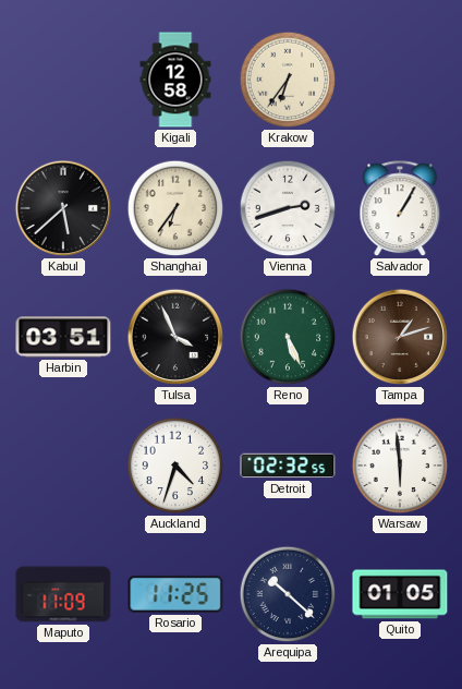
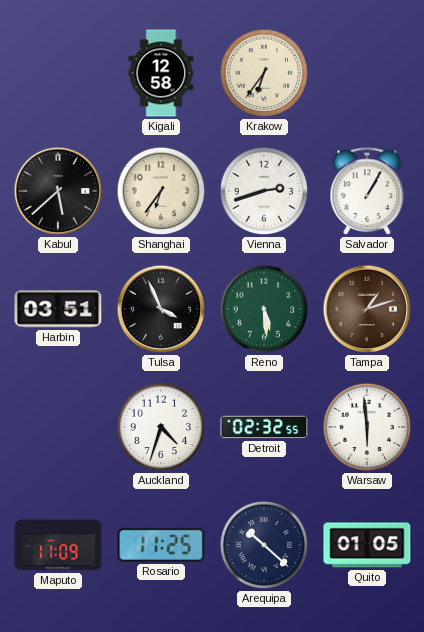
Reno: 5:26 -> 5:29 (264, 309)
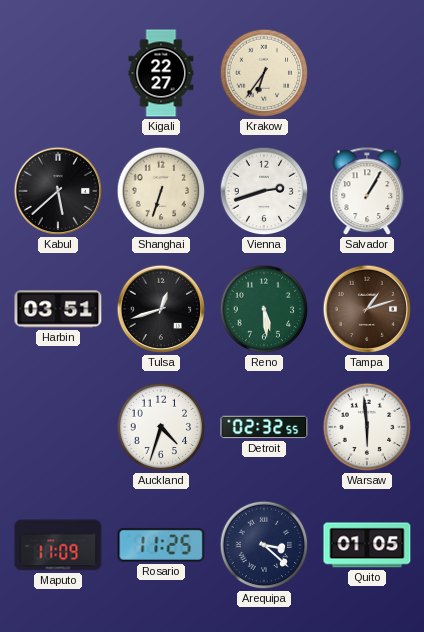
Kigali: 12:58 -> 22:27 (161, 73)
Shanghai: 6:36 -> 6:33 (161, 191)
Tulsa: 3:56 -> 12:42 (161, 309)
Arequipa: 10:22 -> 3:22 (264, 545)
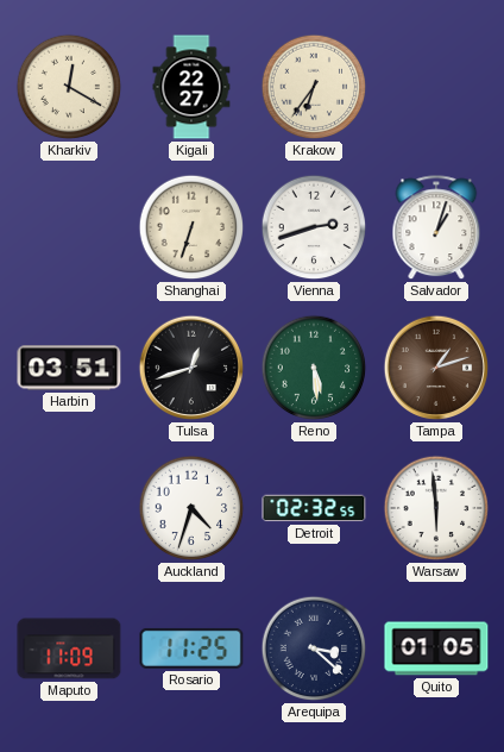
Kharkiv: none -> 12:20 (69, 87)
Kabul: 5:38 -> none (58, 191)
Salvador: 1:05 -> 1:03 (436, 228)
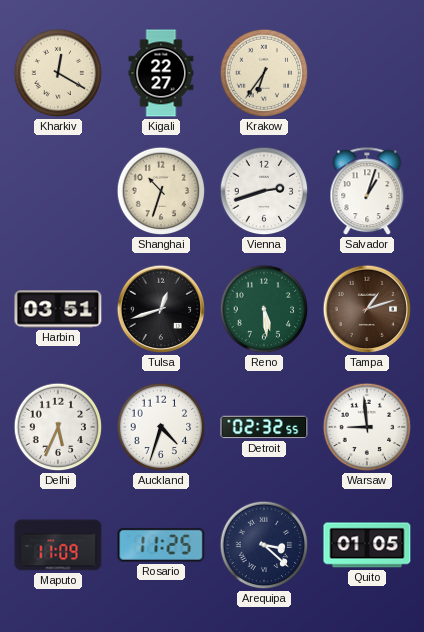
Shanghai: 6:33 -> 10:33 (161, 191)
Delhi: none -> 5:34 (58, 427)
Warsaw: 5:59 -> 8:59 (367, 427)
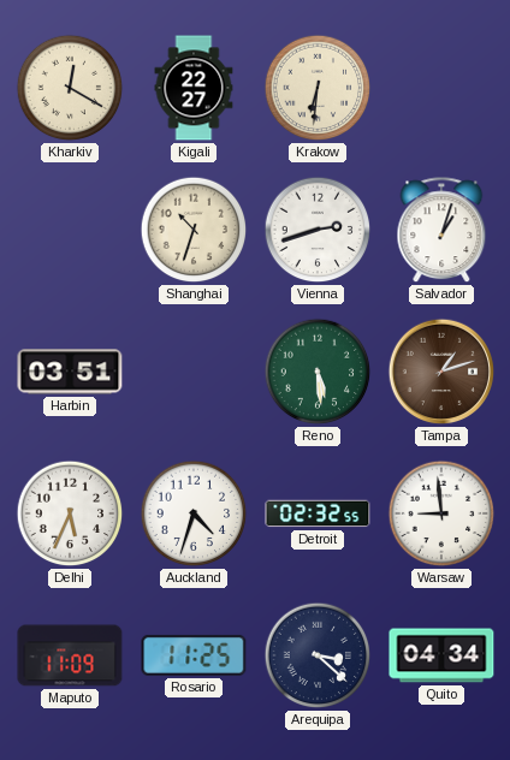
Krakow: 6:36 -> 6:31 (318, 88)
Tulsa: 12:42 -> none (161, 309)
Quito: 01:05 -> 04:34 (441, 655)
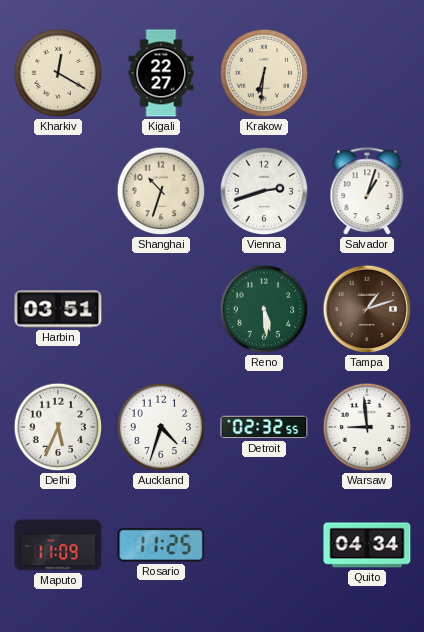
Arequipa: 3:22 -> none (318, 655)
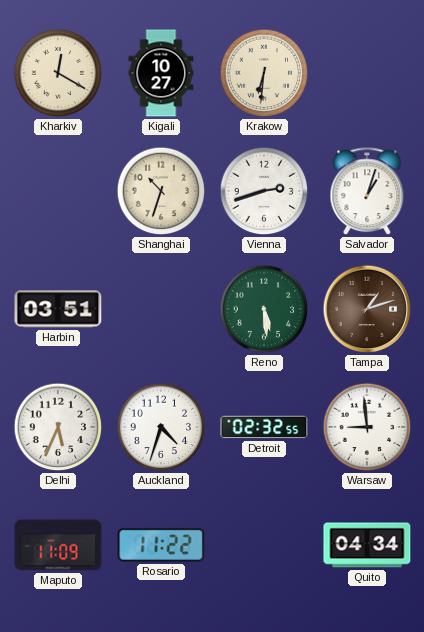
Kigali: 22:27 -> 10:27 (161, 73)
Rosario: 11:25 -> 11:22 (161, 545)
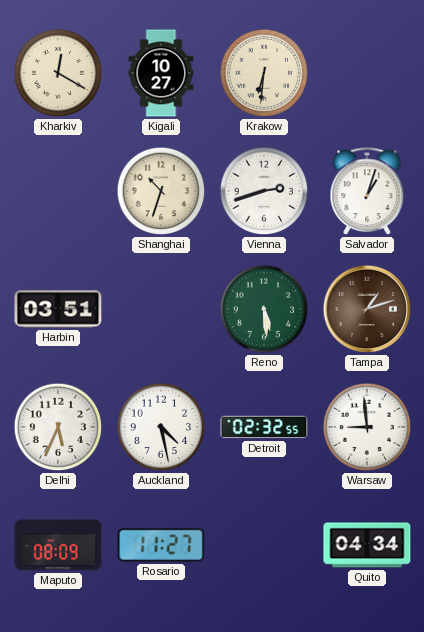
Auckland: 4:33 -> 4:28 (161, 427)
Maputo: 11:09 -> 08:09 (58, 545)
Rosario: 11:22 -> 11:27 (161, 545)
